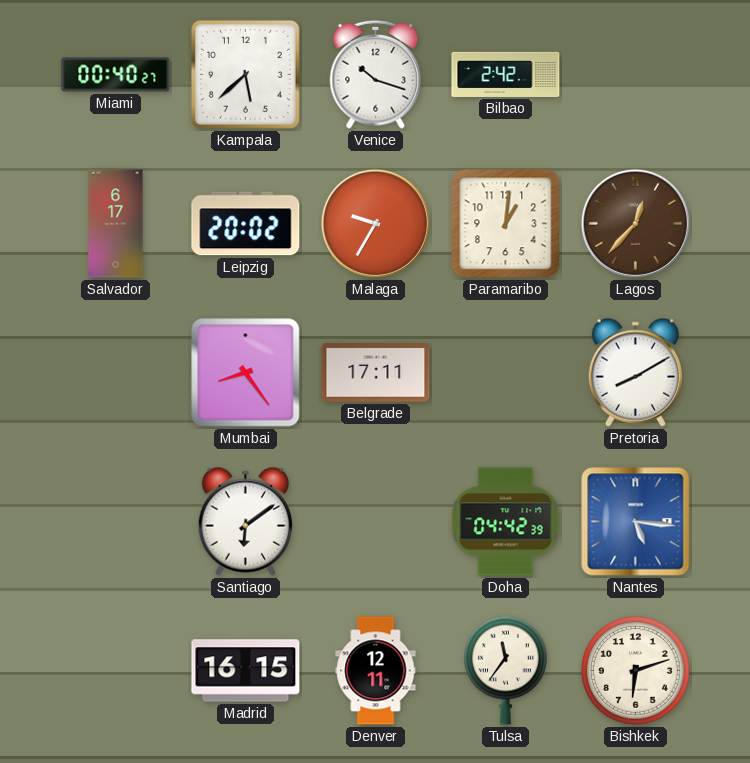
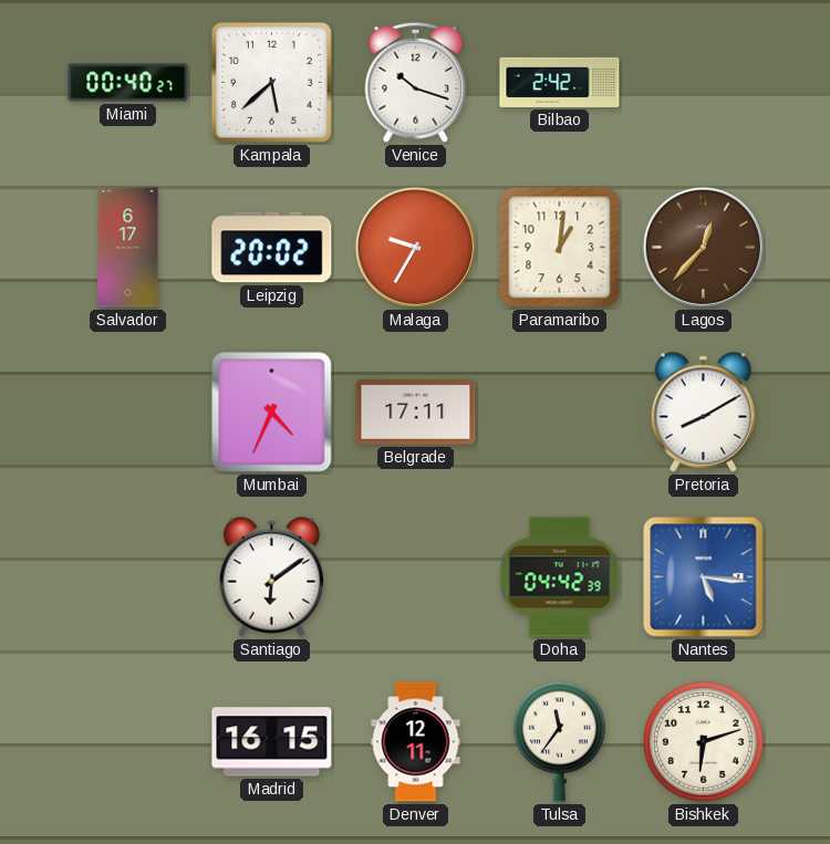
Mumbai: 8:24 -> 4:34 (272, 413)
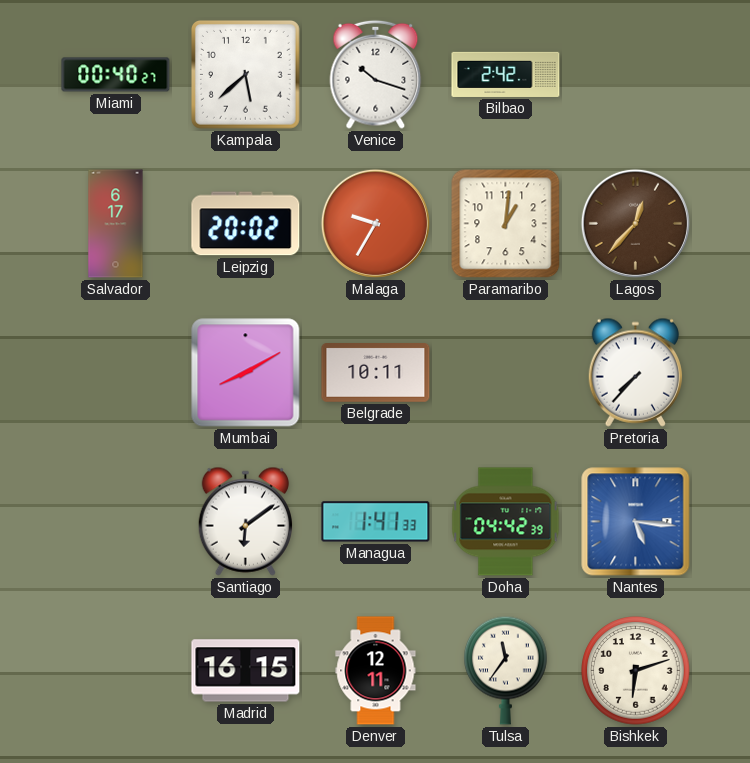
Mumbai: 4:34 -> 8:10 (246, 373)
Belgrade: 17:11 -> 10:11 (376, 373)
Pretoria: 8:10 -> 7:37 (635, 372)
Managua: none -> 1:41 (376, 522)
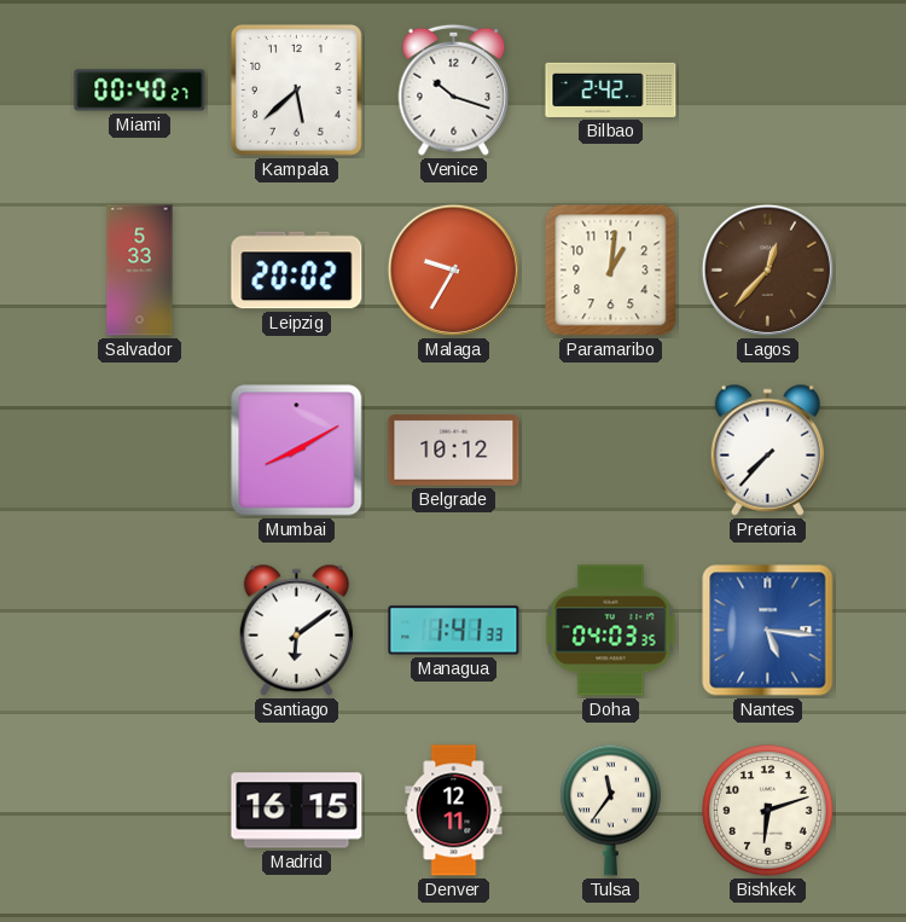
Salvador: 6:17 -> 5:33 (140, 271)
Belgrade: 10:11 -> 10:12 (454, 451)
Doha: 04:42 -> 04:03 (611, 631)
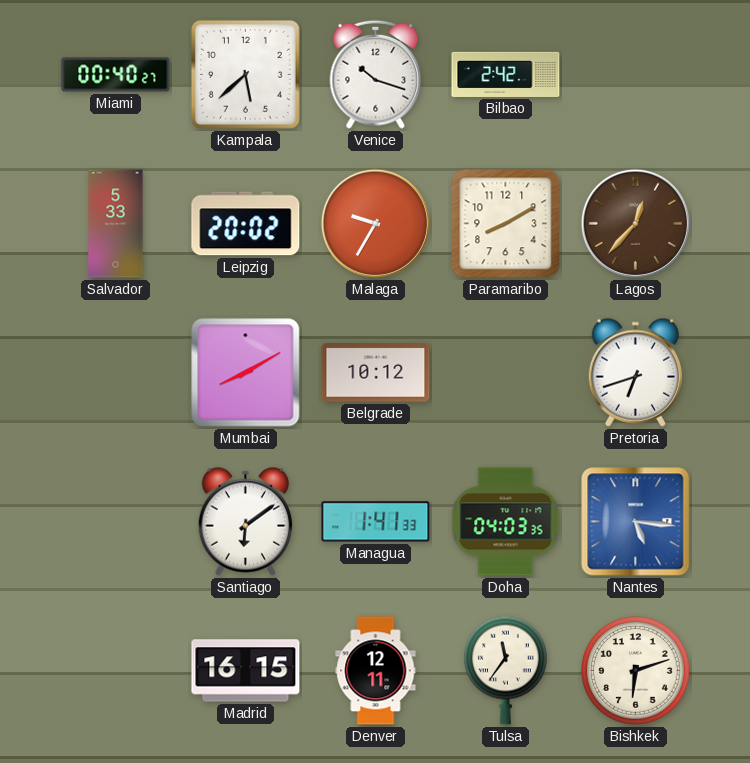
Paramaribo: 1:01 -> 8:10 (506, 224)
Pretoria: 7:37 -> 6:42 (635, 372)
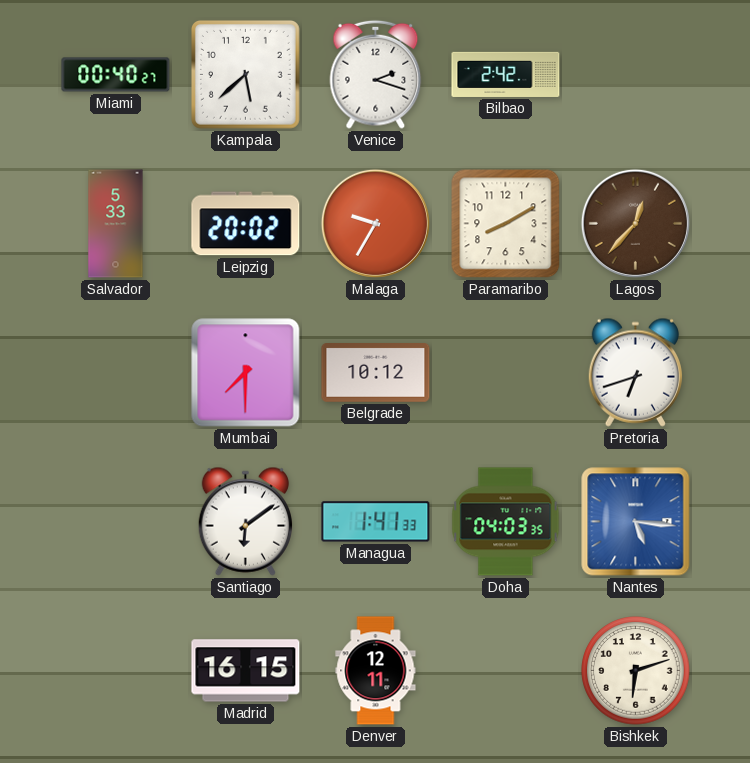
Venice: 10:18 -> 2:18 (376, 74)
Mumbai: 8:10 -> 7:30 (246, 373)
Tulsa: 11:36 -> none (506, 670)
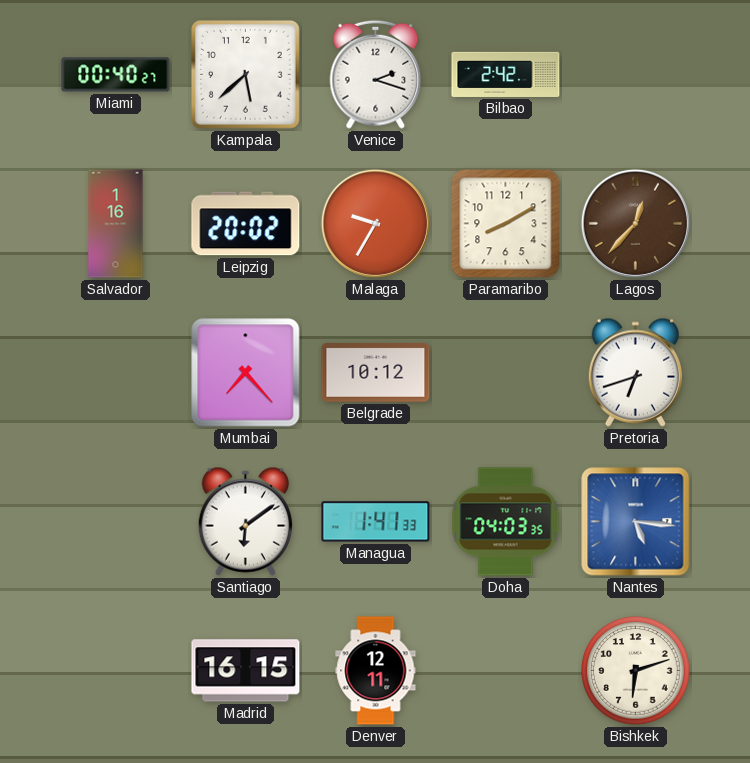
Salvador: 5:33 -> 1:16 (116, 224)
Mumbai: 7:30 -> 7:23 (246, 373)
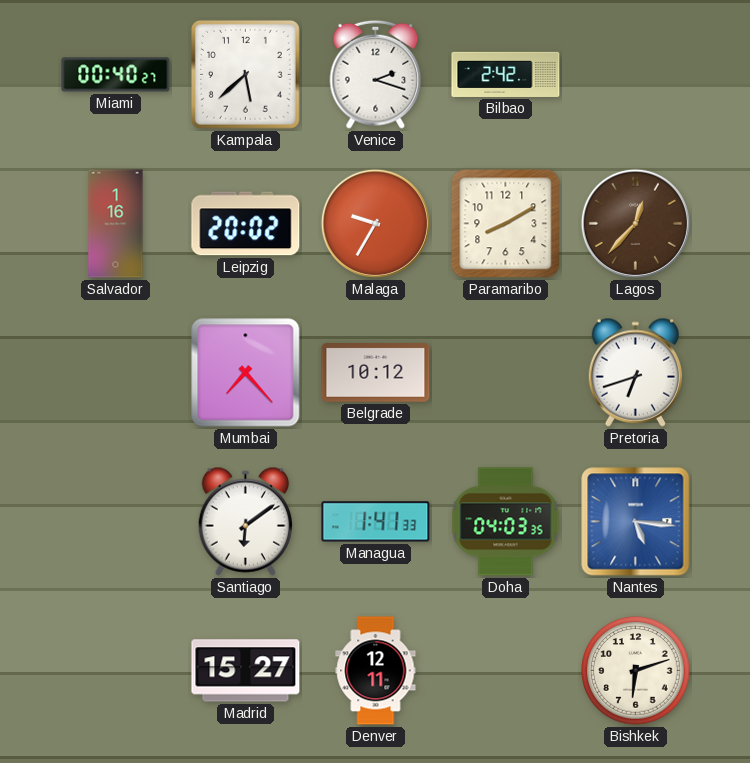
Madrid: 16:15 -> 15:27 (246, 671)
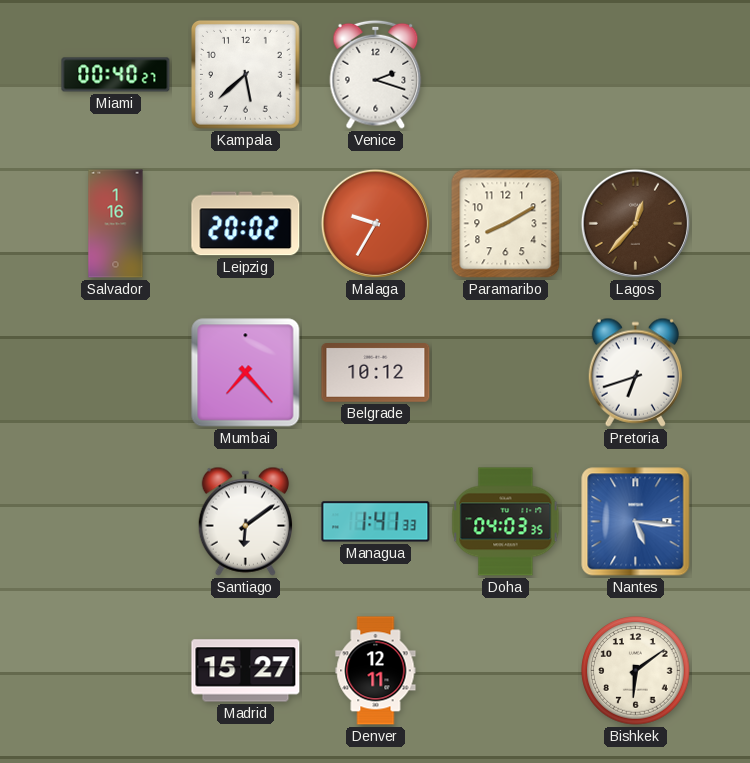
Bilbao: 2:42 -> none (506, 74)
Bishkek: 6:12 -> 6:09 (636, 671)
